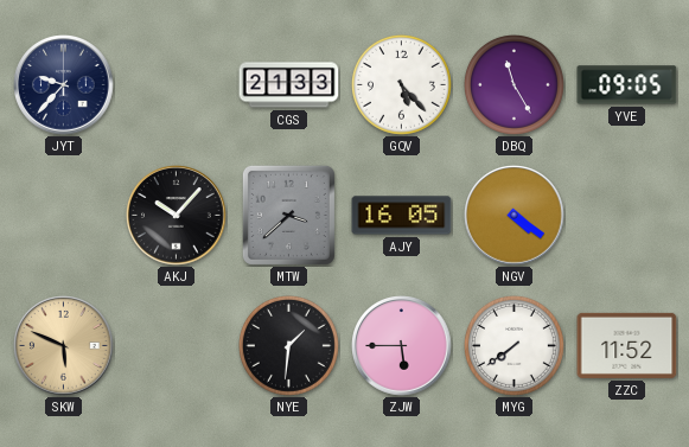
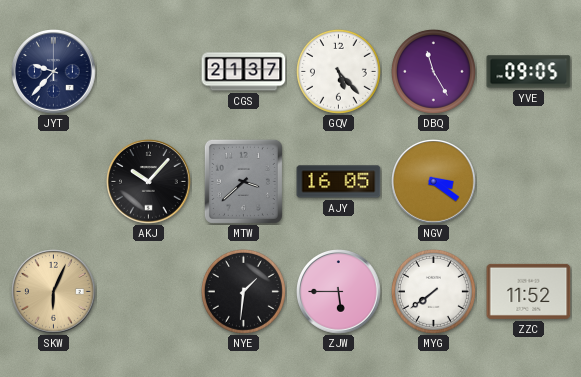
CGS: 21:33 -> 21:37 (244, 72)
NGV: 4:21 -> 3:21 (434, 182)
SKW: 5:49 -> 6:04 (54, 292)
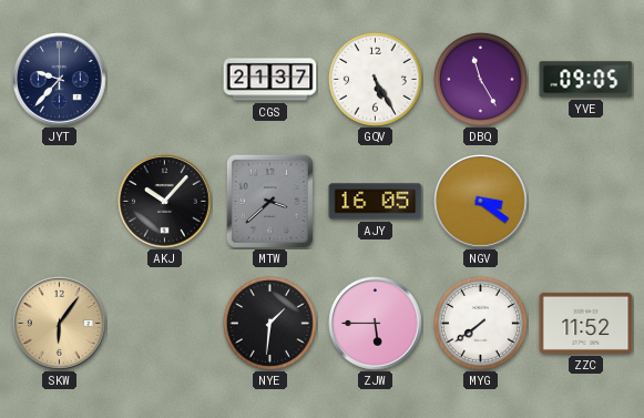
GQV: 5:23 -> 5:25 (375, 79)
SKW: 6:04 -> 6:06 (60, 324)
